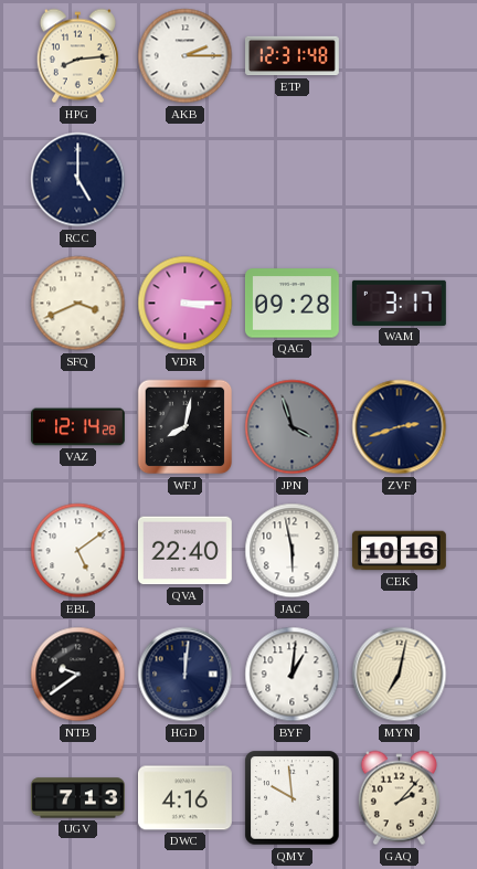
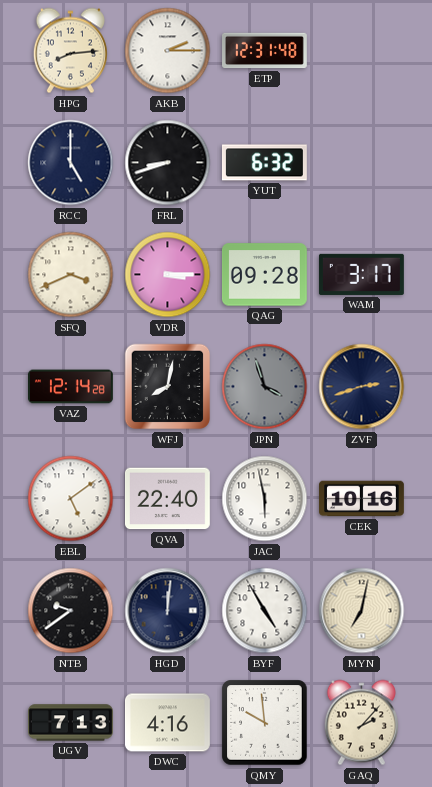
FRL: none -> 8:42 (168, 163)
YUT: none -> 6:32 (264, 163)
BYF: 1:01 -> 4:55 (265, 611)
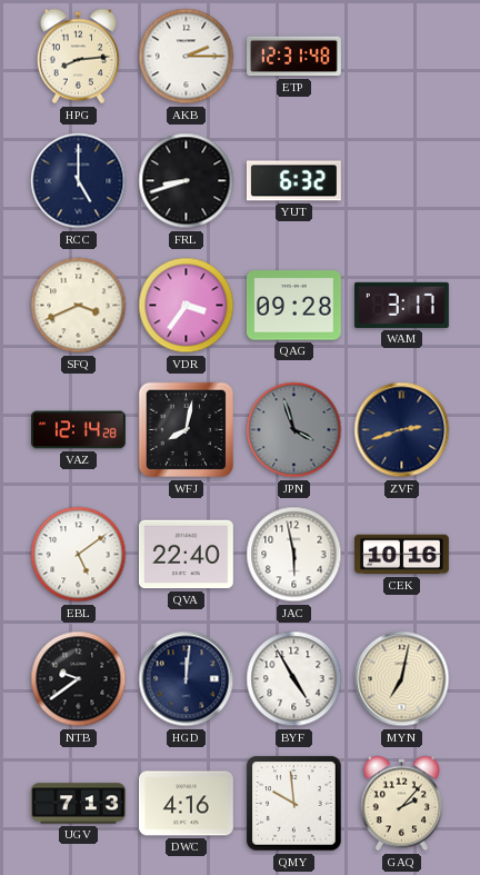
VDR: 3:15 -> 3:36 (187, 306)
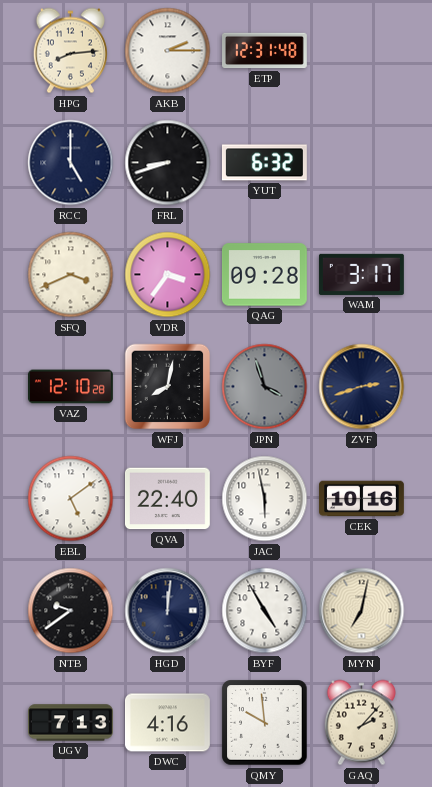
VAZ: 12:14 -> 12:10 (71, 387)
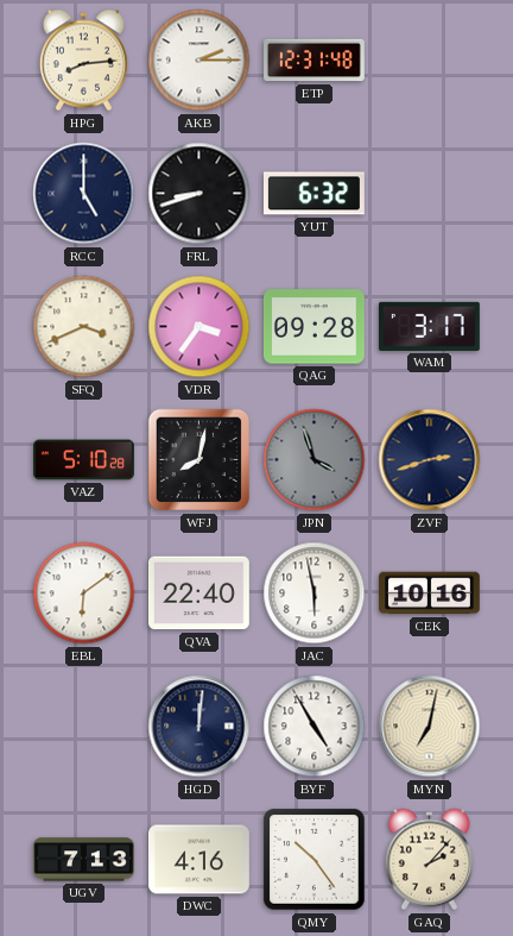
VAZ: 12:10 -> 5:10 (84, 460)
EBL: 5:09 -> 6:09 (84, 593)
NTB: 9:39 -> none (71, 611)
QMY: 9:59 -> 10:24 (315, 860)
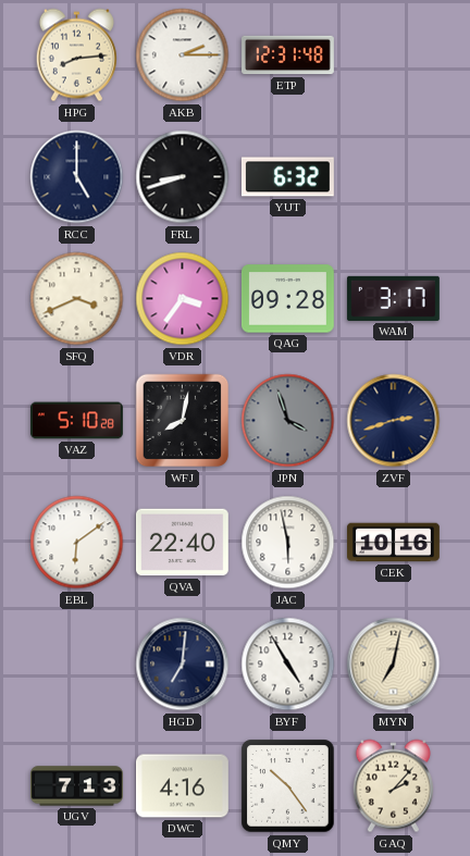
HGD: 12:01 -> 7:01 (183, 665)
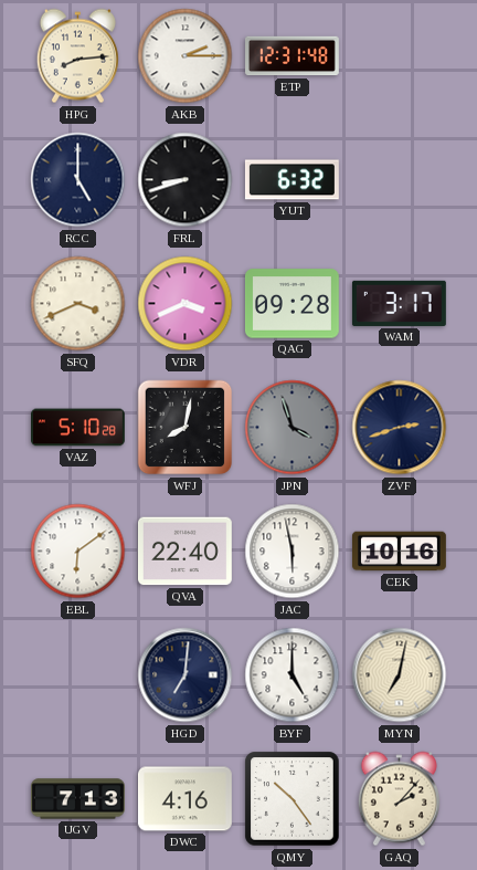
VDR: 3:36 -> 3:41 (185, 304)
BYF: 4:55 -> 5:00 (293, 675)
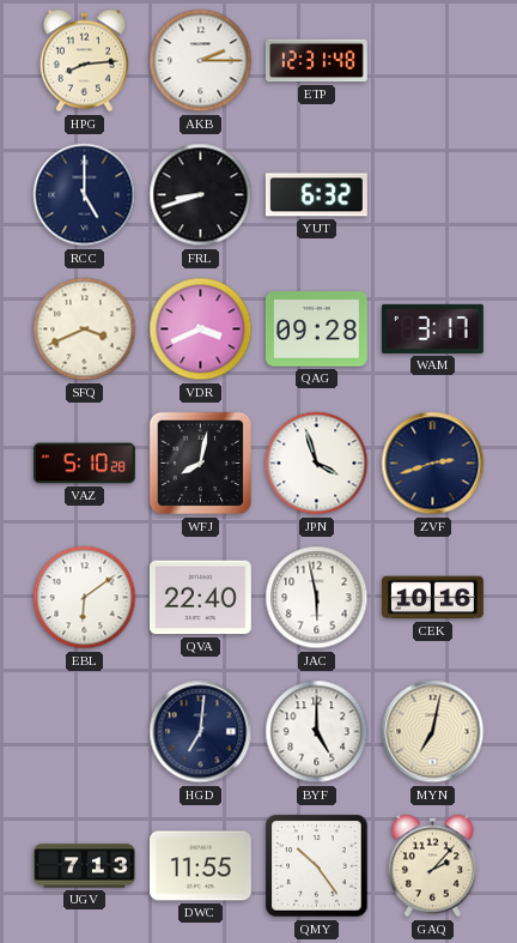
JPN dial: grey -> white (317, 464)
DWC: 4:16 -> 11:55 (200, 866)
